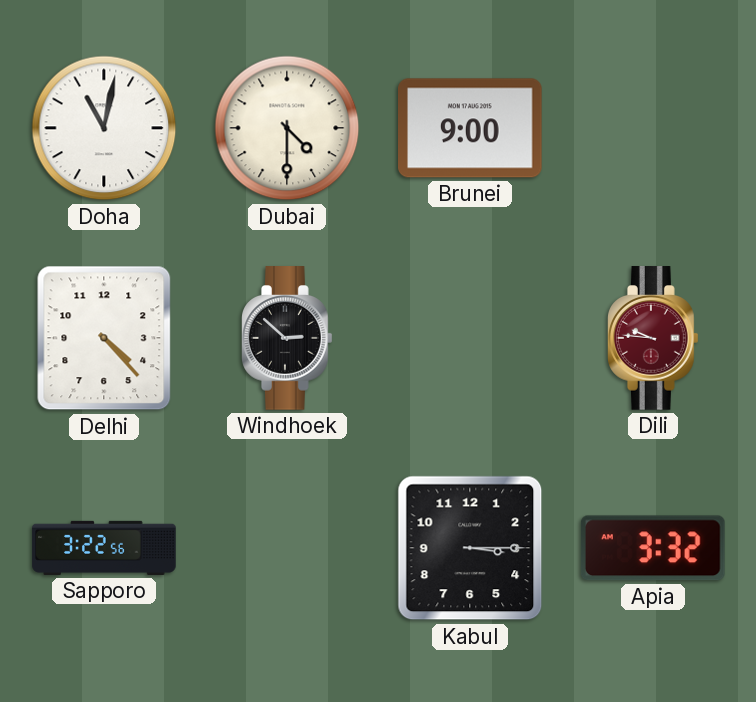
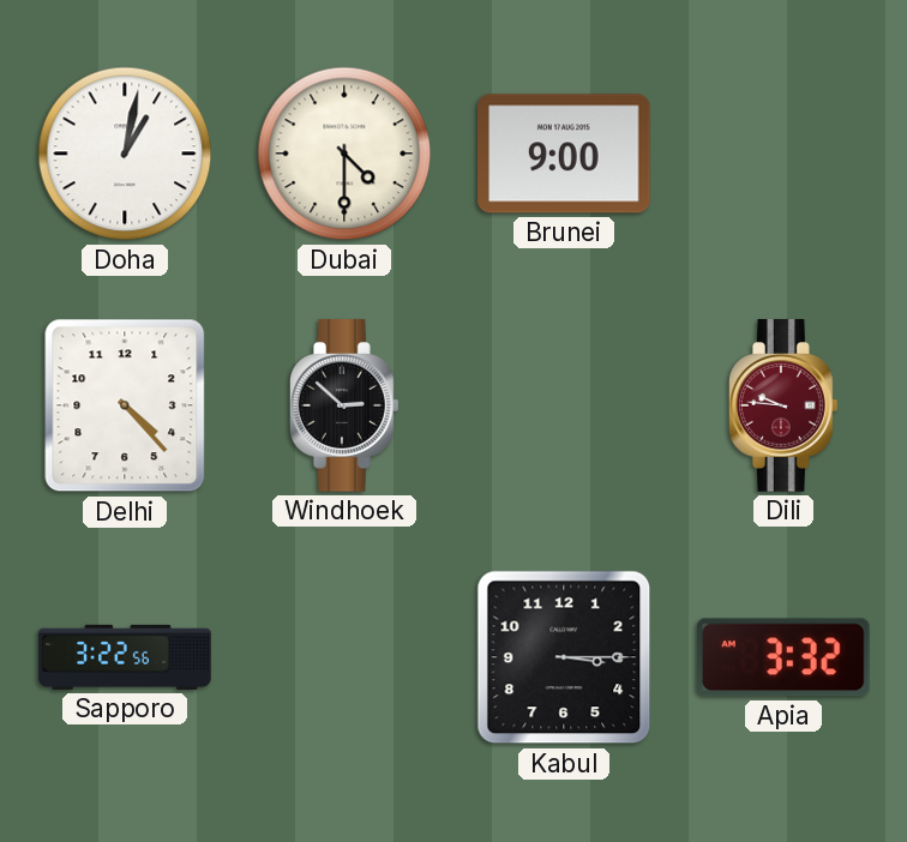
Doha: 11:02 -> 1:02 (125, 154)
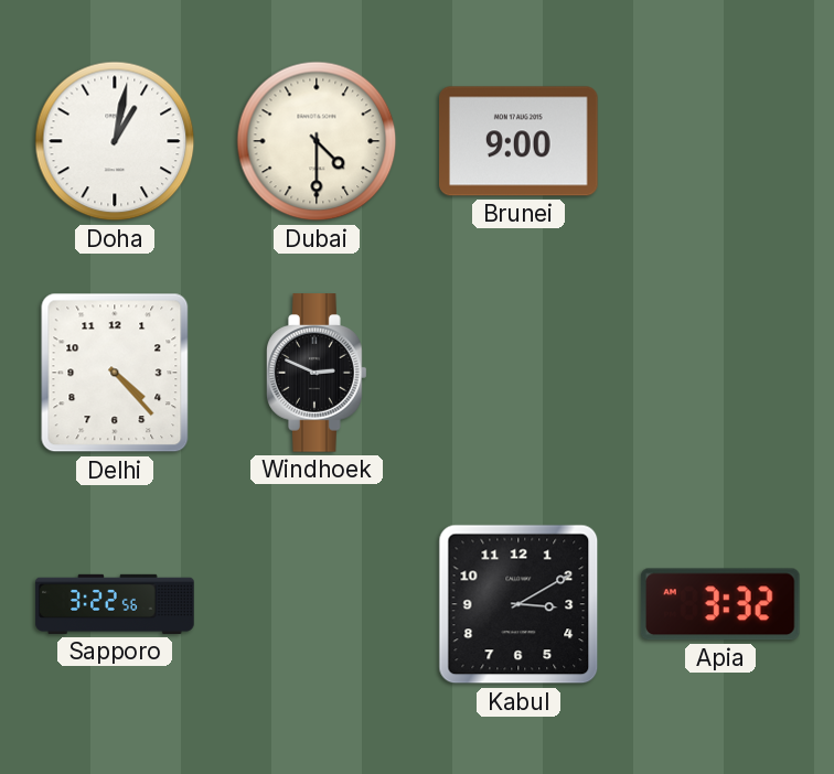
Windhoek: 2:52 -> 2:49 (318, 373)
Dili: 9:46 -> none (785, 405)
Kabul: 3:15 -> 3:10 (518, 604)
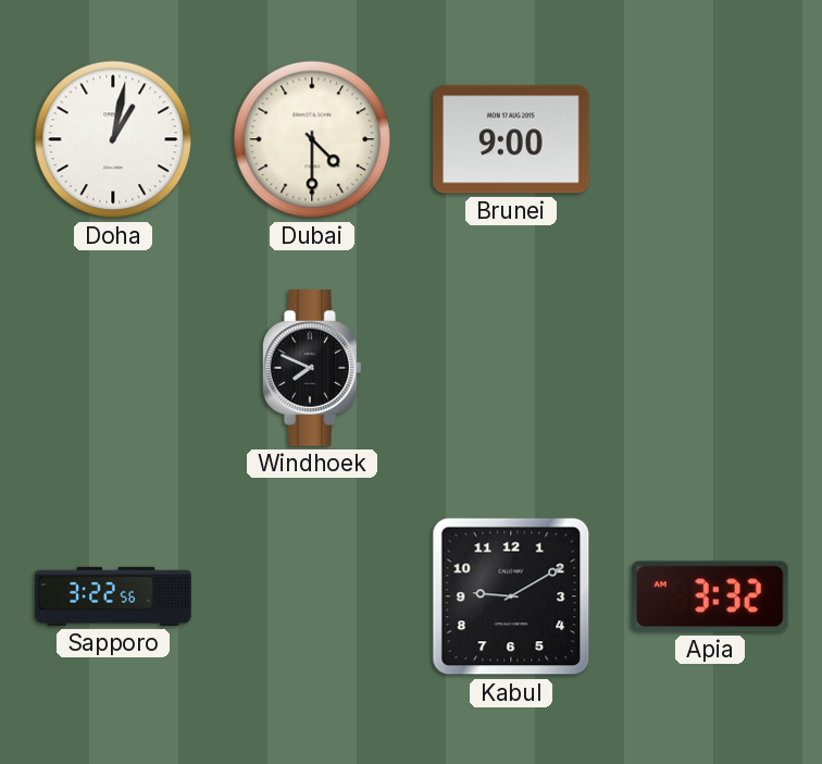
Delhi: 4:23 -> none (115, 373)
Windhoek: 2:49 -> 7:49 (313, 368)
Kabul: 3:10 -> 9:10 (511, 596)
